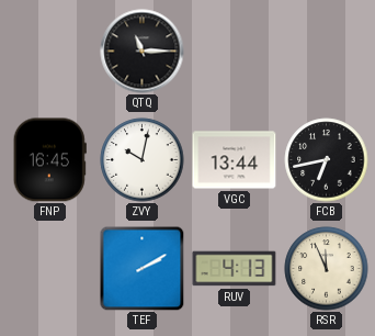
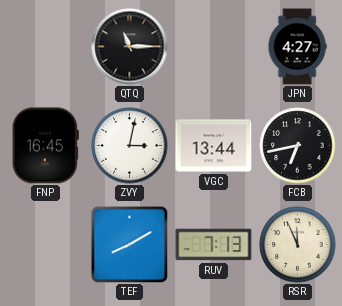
JPN: none -> 4:27 (297, 47)
ZVY: 10:02 -> 3:02 (130, 146)
TEF: 2:10 -> 8:10 (129, 244)
RUV: 4:13 -> 7:13 (214, 245)
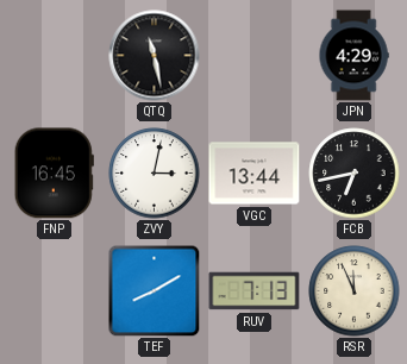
QTQ: 11:15 -> 11:28 (155, 56)
JPN: 4:27 -> 4:29 (353, 56)
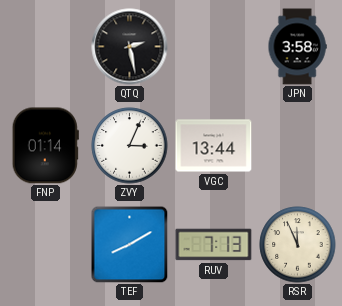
QTQ: 11:28 -> 2:28 (130, 47)
JPN: 4:29 -> 3:58 (297, 47)
FNP: 16:45 -> 01:14 (45, 146)
ZVY: 3:02 -> 3:04 (130, 146)
FCB: 6:43 -> none (355, 174)
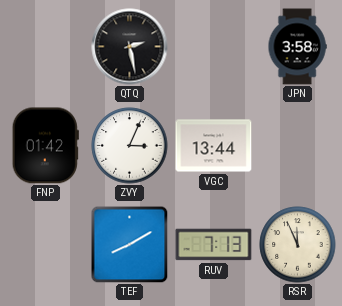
FNP: 01:14 -> 01:42 (45, 146)
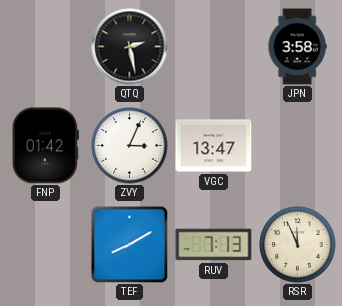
VGC: 13:44 -> 13:47 (214, 146)
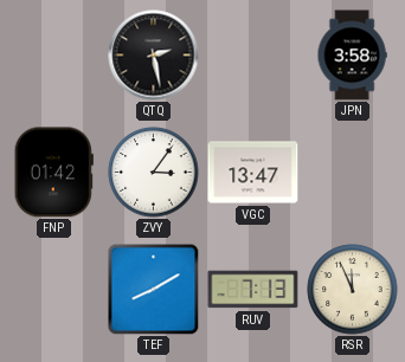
ZVY: 3:04 -> 3:06 (154, 173)
